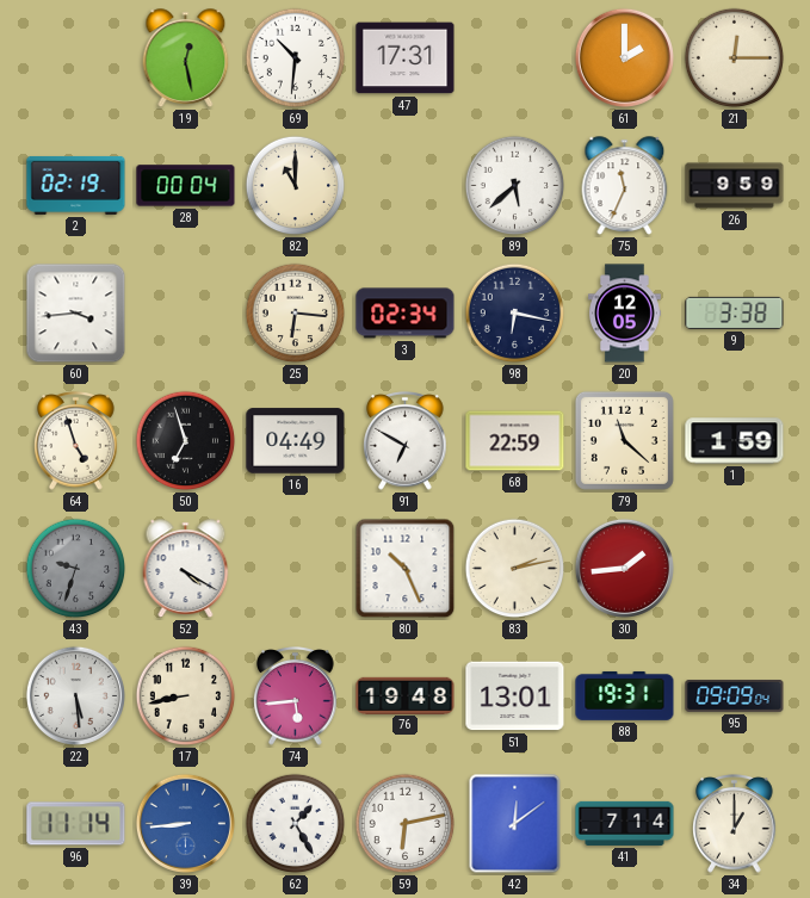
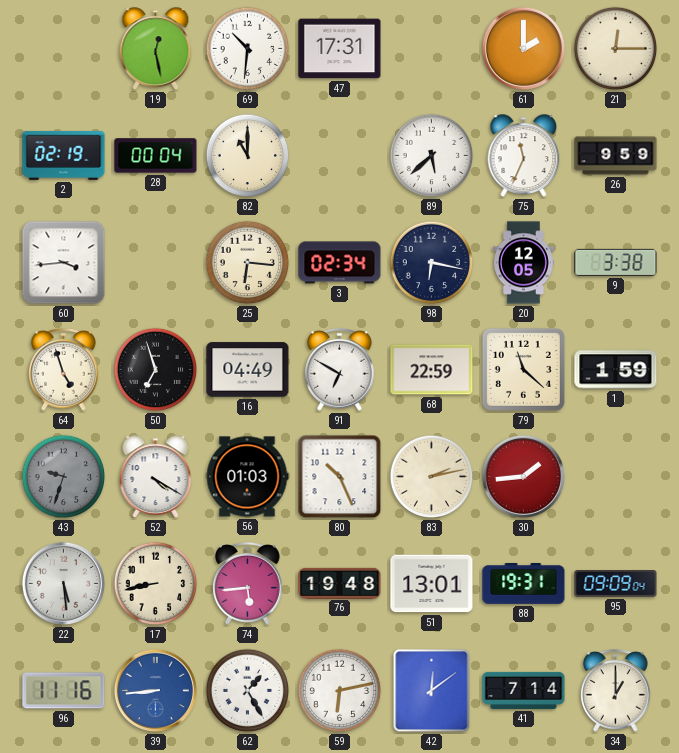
56: none -> 01:03 (247, 477)
96: 11:14 -> 11:16 (64, 691)
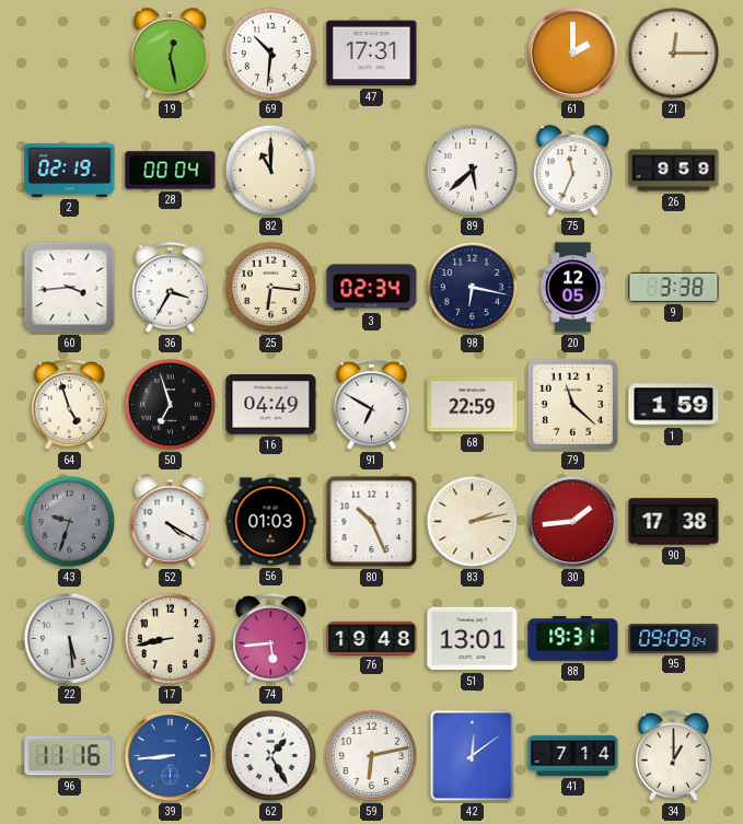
36: none -> 3:35 (171, 288)
90: none -> 17:38 (674, 522)
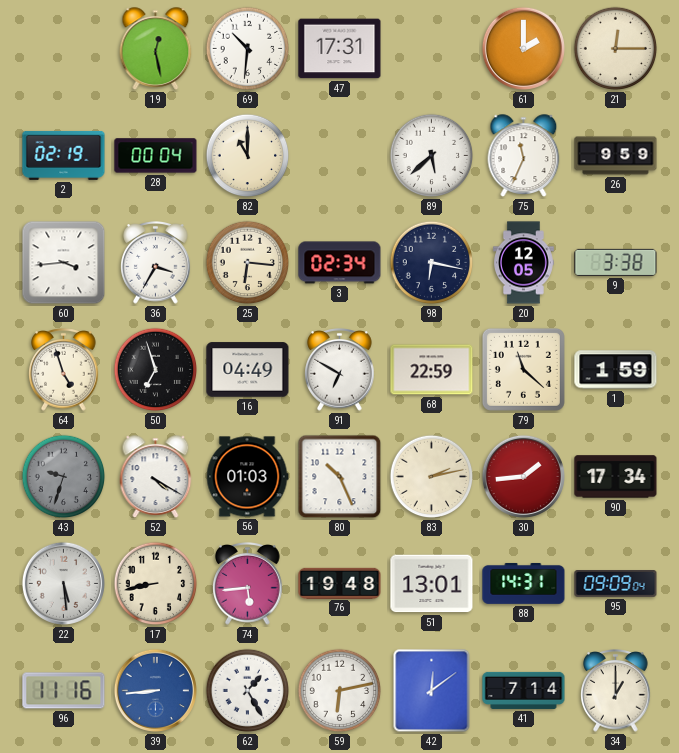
90: 17:38 -> 17:34 (616, 477)
88: 19:31 -> 14:31 (524, 583)
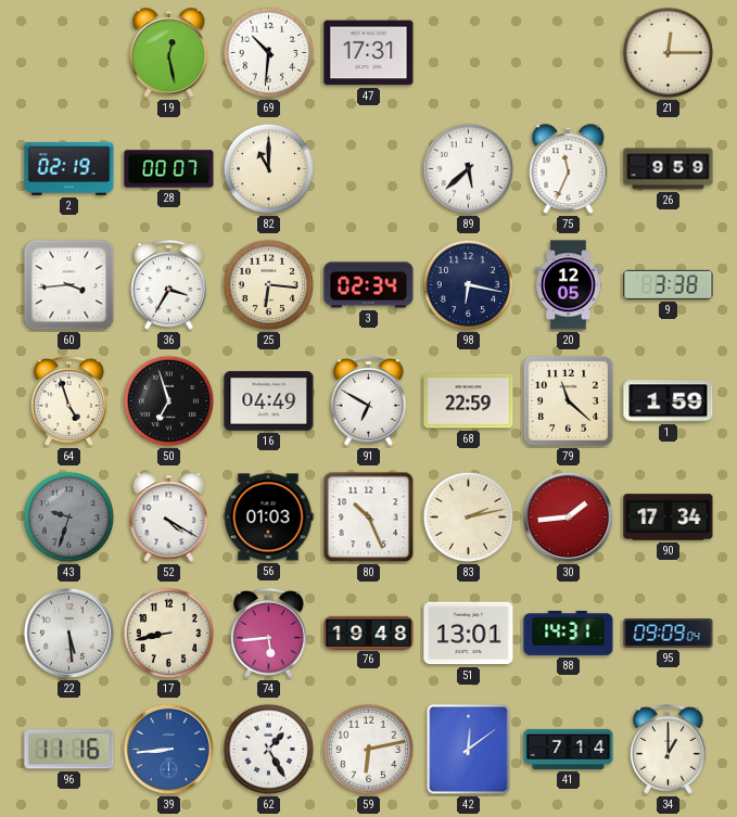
61: 2:00 -> none (523, 48)
28: 00:04 -> 00:07 (169, 169)
